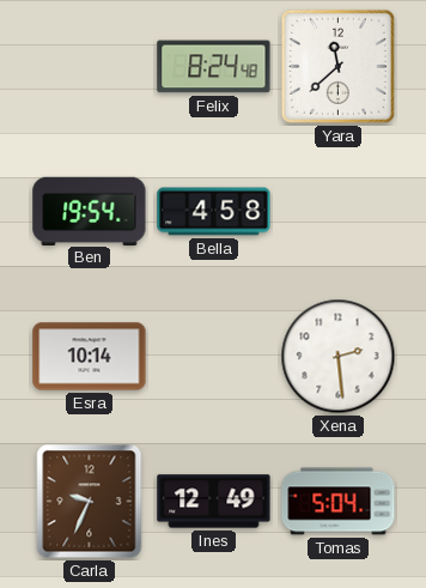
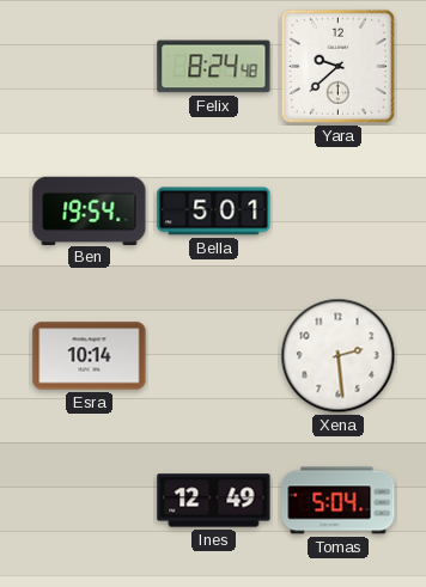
Yara: 11:38 -> 9:38 (337, 66)
Bella: 4:58 -> 5:01 (214, 212)
Carla: 9:34 -> none (90, 502)
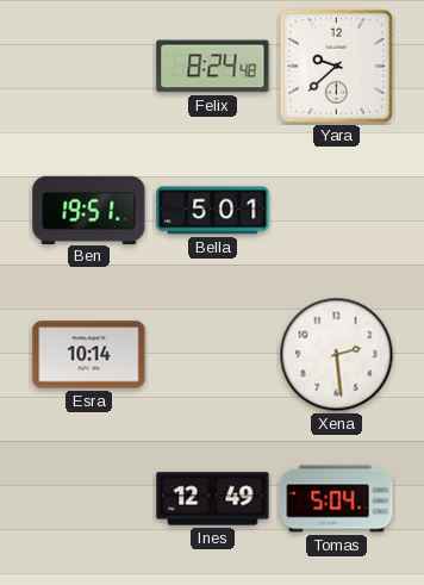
Ben: 19:54 -> 19:51 (89, 210)
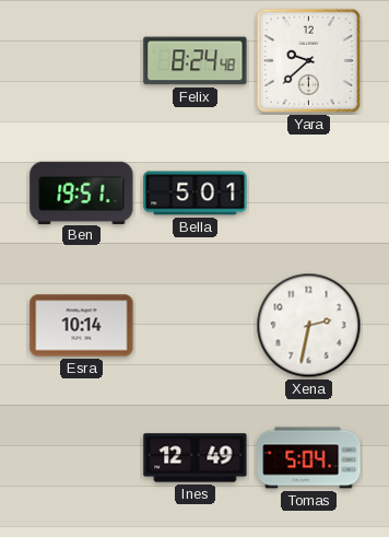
Xena: 2:29 -> 2:32 (309, 326)
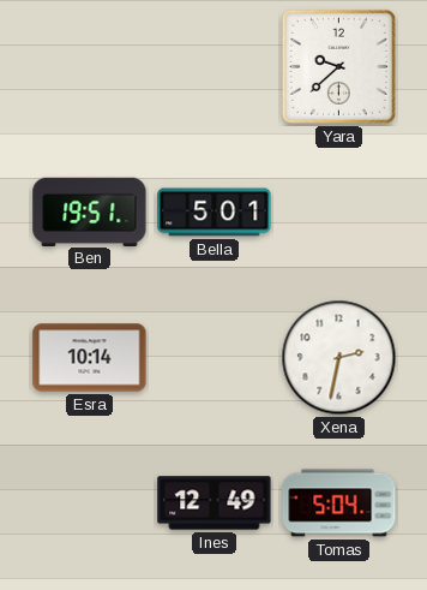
Felix: 8:24 -> none (196, 61)
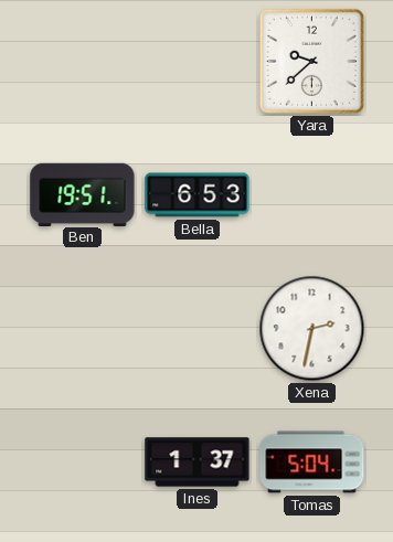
Bella: 5:01 -> 6:53 (198, 195)
Esra: 10:14 -> none (90, 358)
Ines: 12:49 -> 1:37 (198, 463)
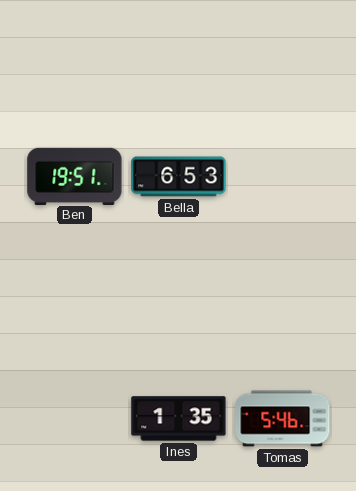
Yara: 9:38 -> none (311, 61)
Xena: 2:32 -> none (312, 329)
Ines: 1:37 -> 1:35 (179, 419)
Tomas: 5:04 -> 5:46 (283, 419)
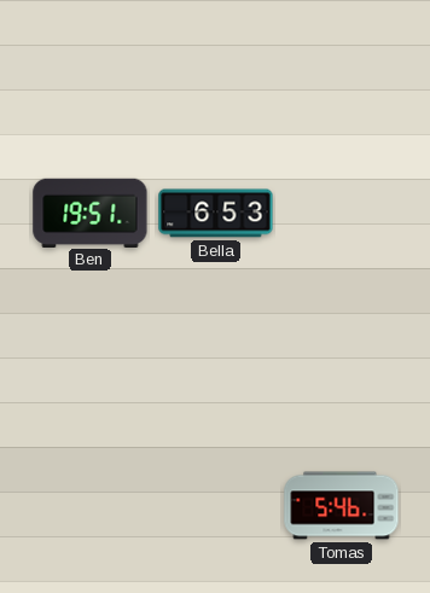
Ines: 1:35 -> none (179, 419)
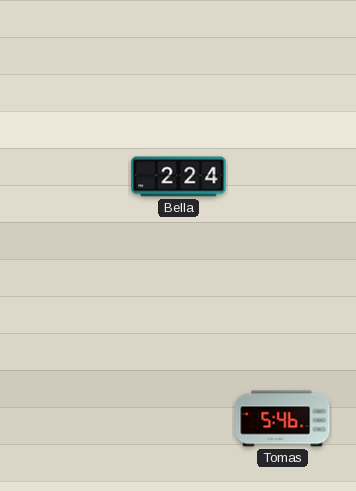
Ben: 19:51 -> none (91, 213)
Bella: 6:53 -> 2:24 (179, 177)
